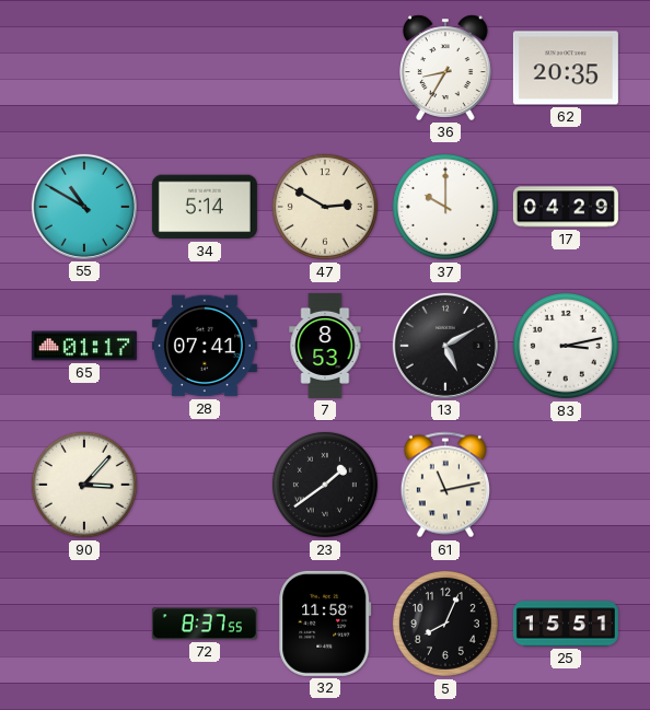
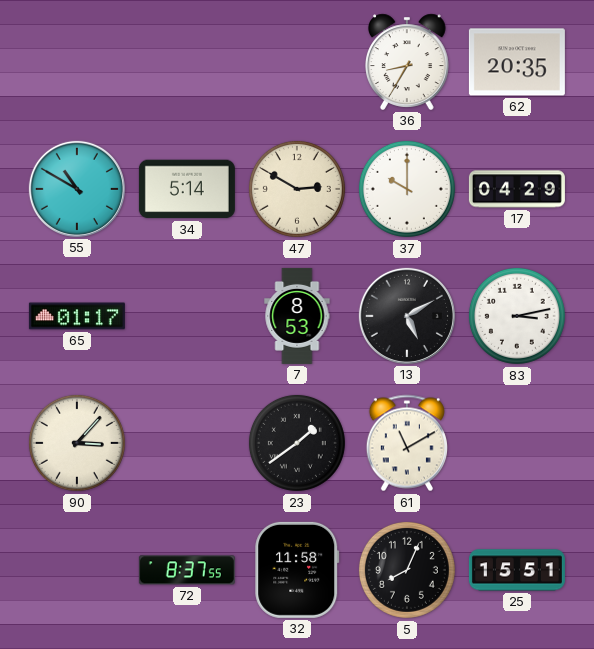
28: 07:41 -> none (205, 346)
61: 11:13 -> 11:10 (407, 443)
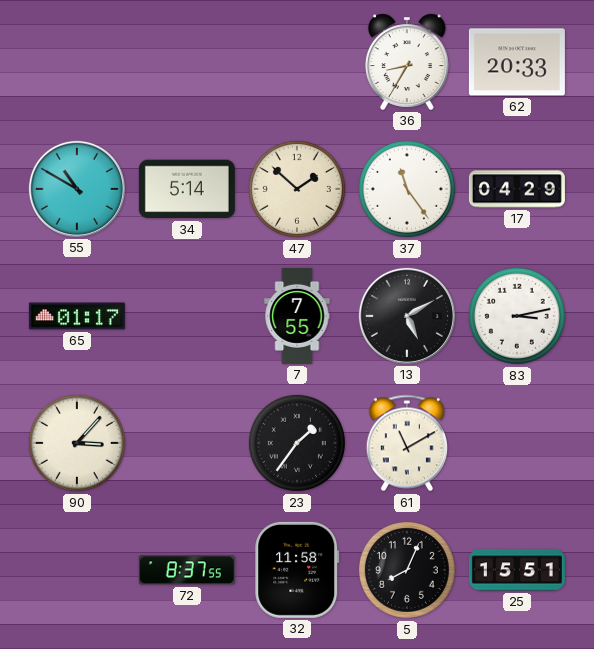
62: 20:35 -> 20:33 (517, 62)
47: 2:50 -> 1:52 (297, 189)
37: 10:00 -> 11:24 (407, 189)
7: 8:53 -> 7:55 (297, 316)
23: 1:39 -> 1:36 (297, 443)
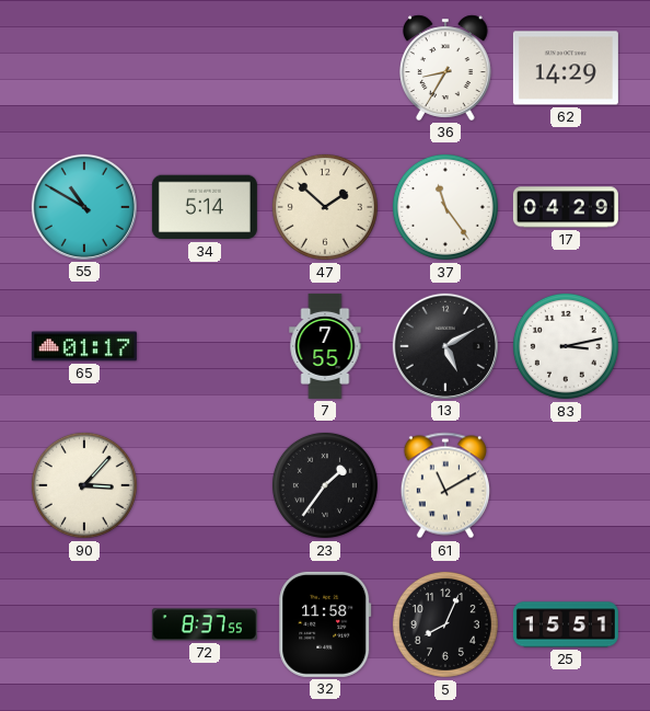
62: 20:33 -> 14:29 (566, 68)
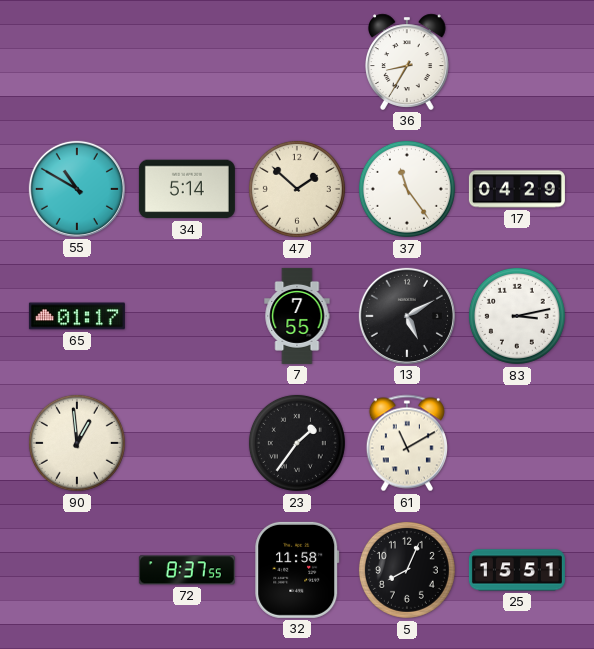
62: 14:29 -> none (566, 68)
90: 3:07 -> 12:59 (77, 443)
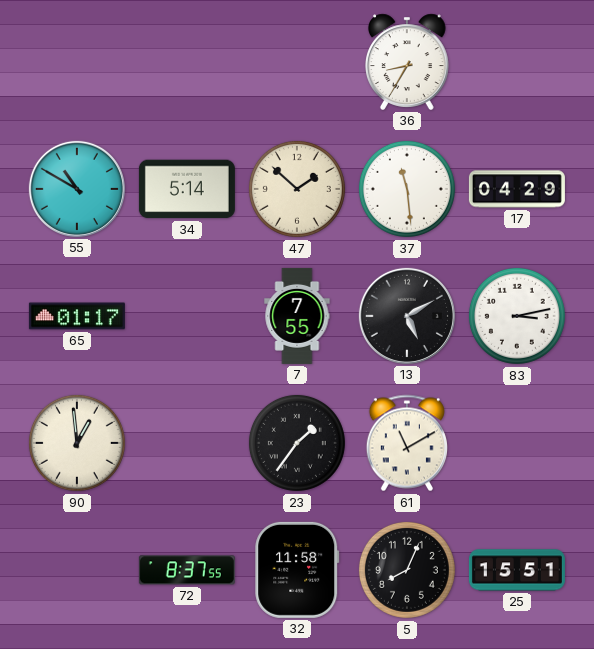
37: 11:24 -> 11:29 (407, 189)
